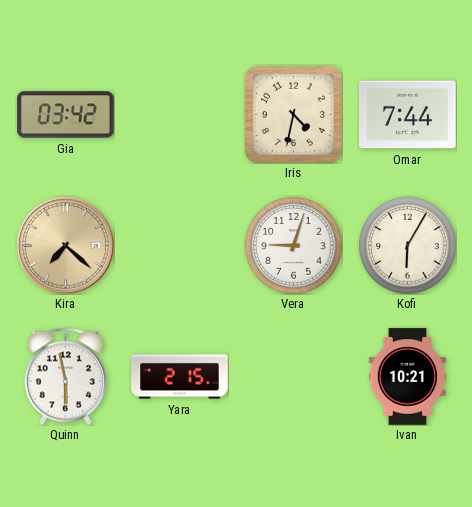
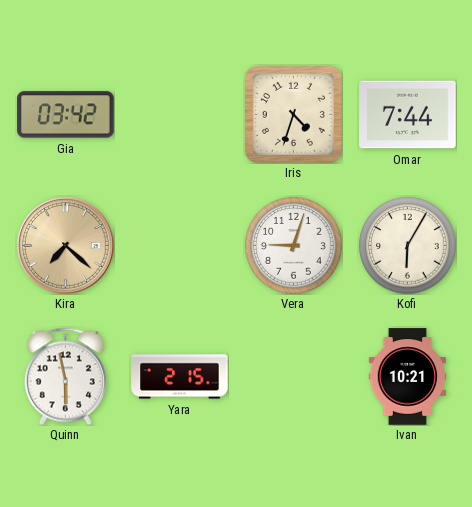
Iris: 4:32 -> 4:33 (293, 114)
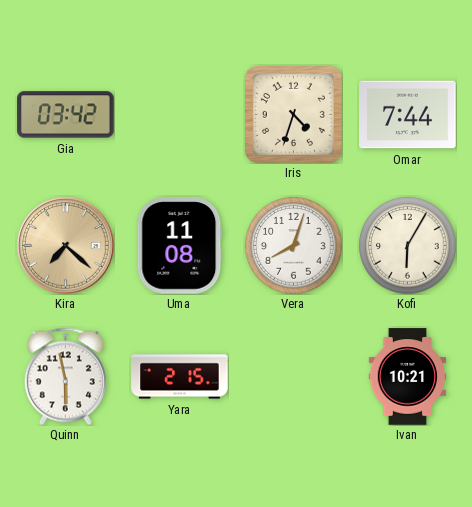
Uma: none -> 11:08 (180, 246)
Vera: 9:03 -> 8:03 (294, 246)
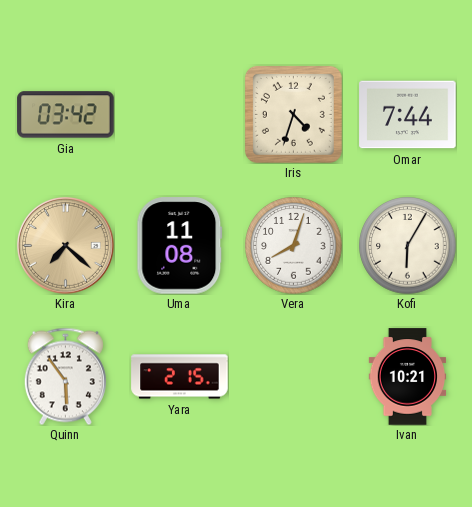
Quinn: 5:58 -> 5:54 (65, 376)
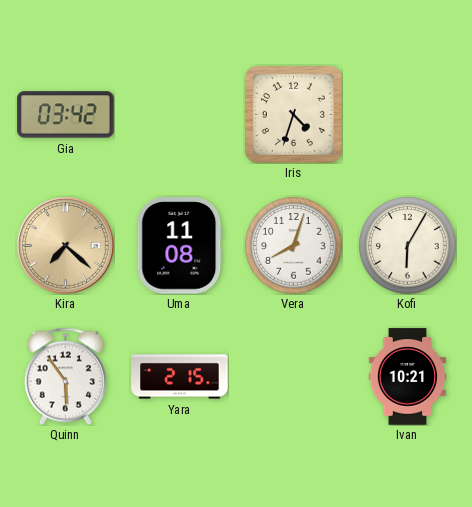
Omar: 7:44 -> none (408, 115)
